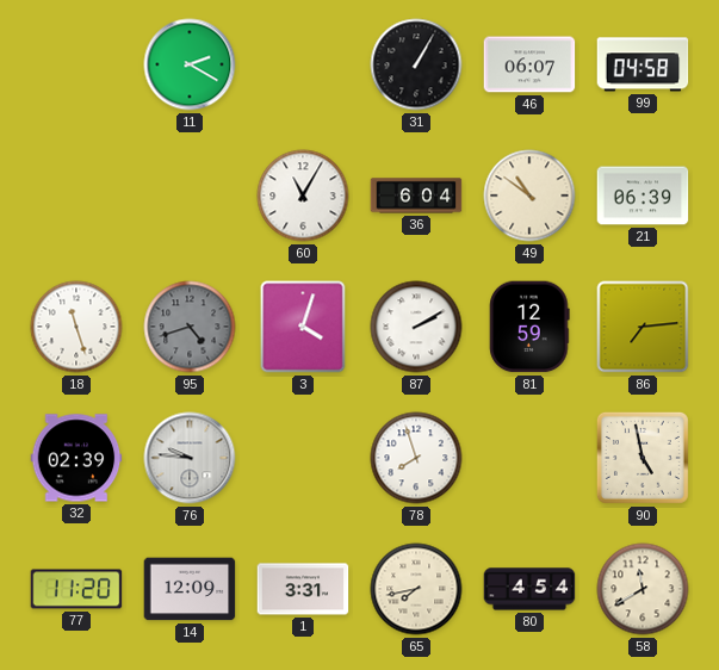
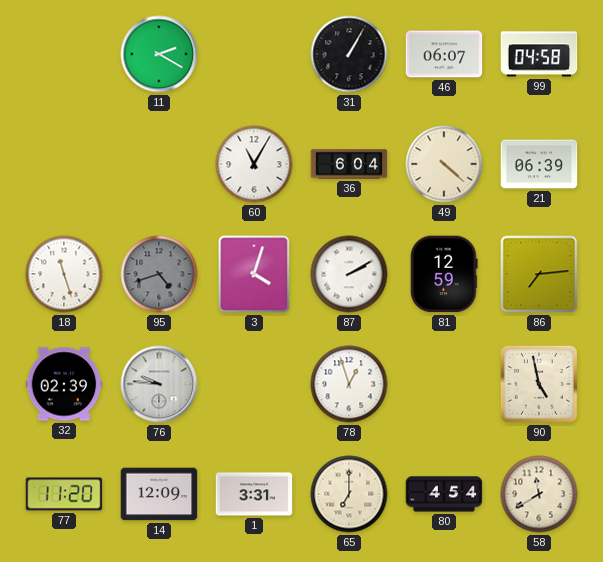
49: 10:51 -> 4:22 (444, 164)
78: 7:57 -> 12:57 (349, 384)
65: 7:43 -> 7:00 (349, 494)
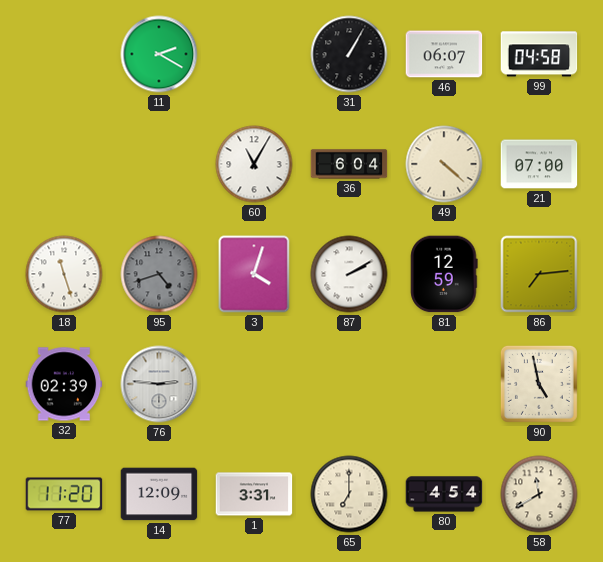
21: 06:39 -> 07:00 (539, 164)
76: 9:46 -> 2:46 (159, 384)
78: 12:57 -> none (349, 384)
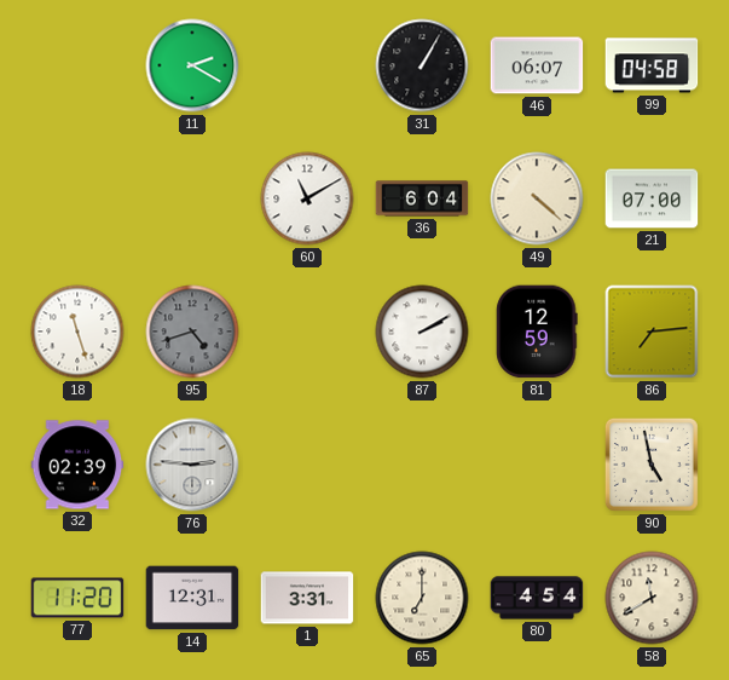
60: 11:05 -> 11:10 (307, 198)
3: 4:03 -> none (254, 274)
14: 12:09 -> 12:31 (192, 598)
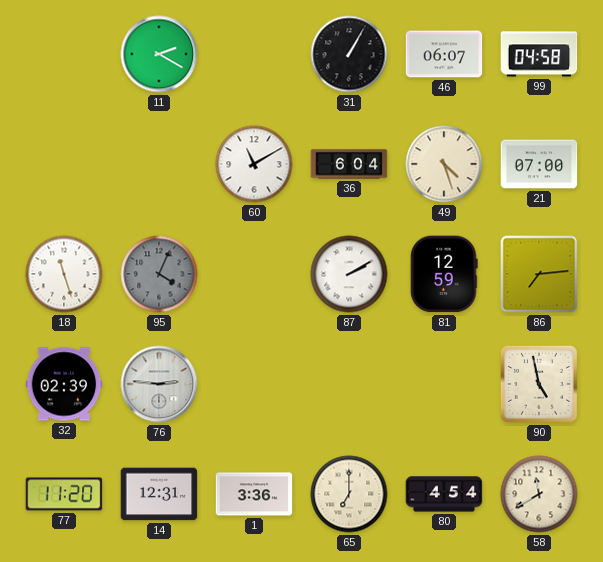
49: 4:22 -> 4:27 (444, 164)
95: 4:42 -> 4:04 (159, 274)
1: 3:31 -> 3:36 (254, 494)
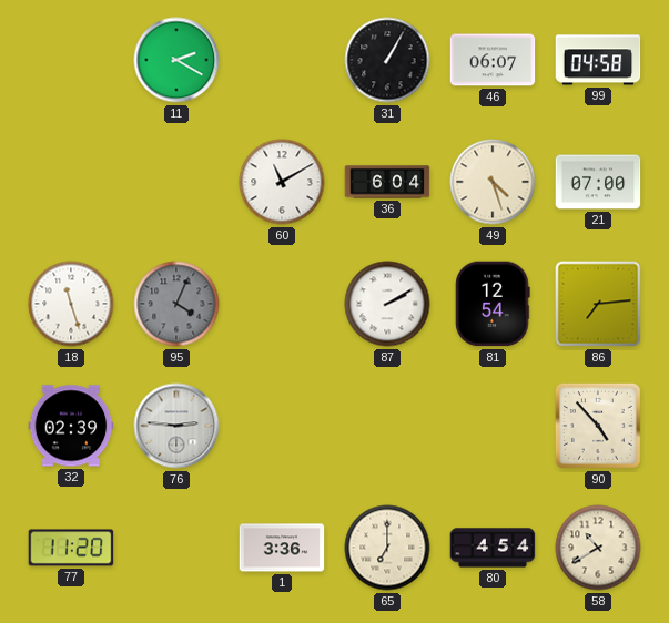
81: 12:59 -> 12:54 (493, 304)
90: 4:58 -> 4:53 (598, 426)
14: 12:31 -> none (159, 494)
58: 11:40 -> 10:40 (598, 548)
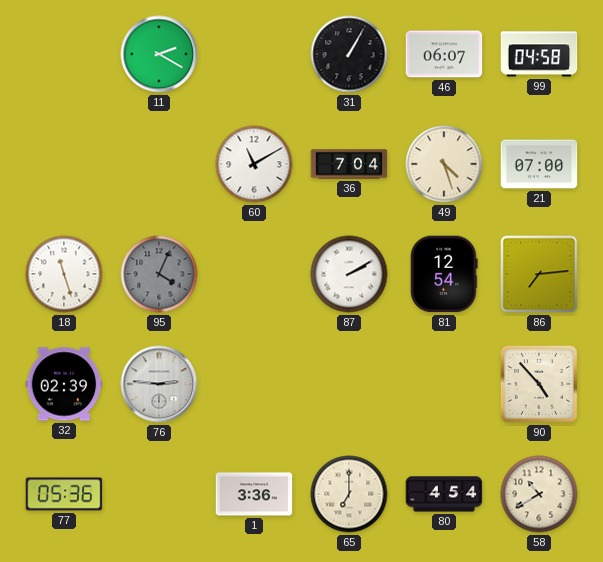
36: 6:04 -> 7:04 (349, 164)
77: 11:20 -> 05:36 (64, 494)
